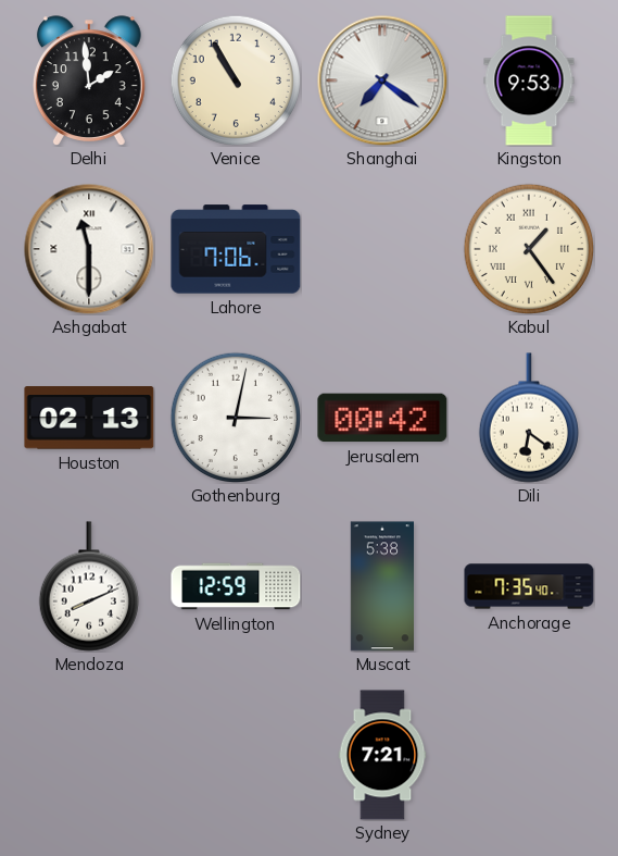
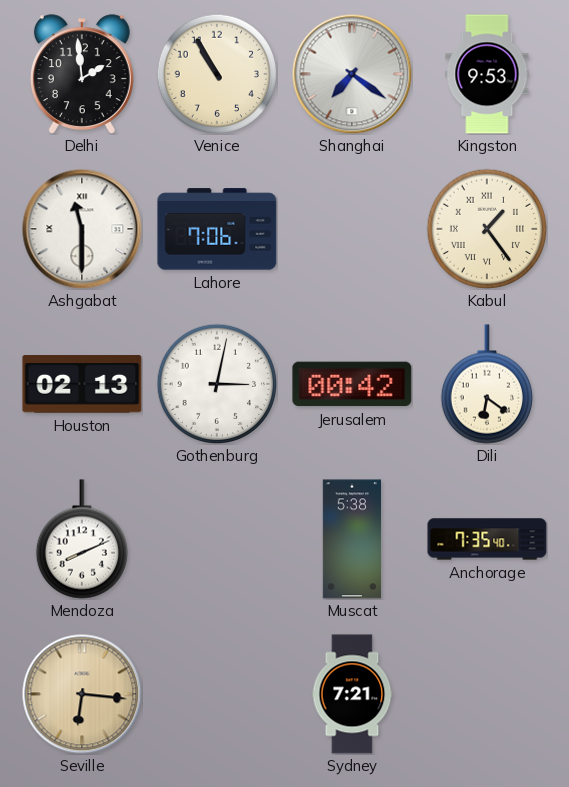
Wellington: 12:59 -> none (236, 586)
Seville: none -> 6:16 (82, 694)
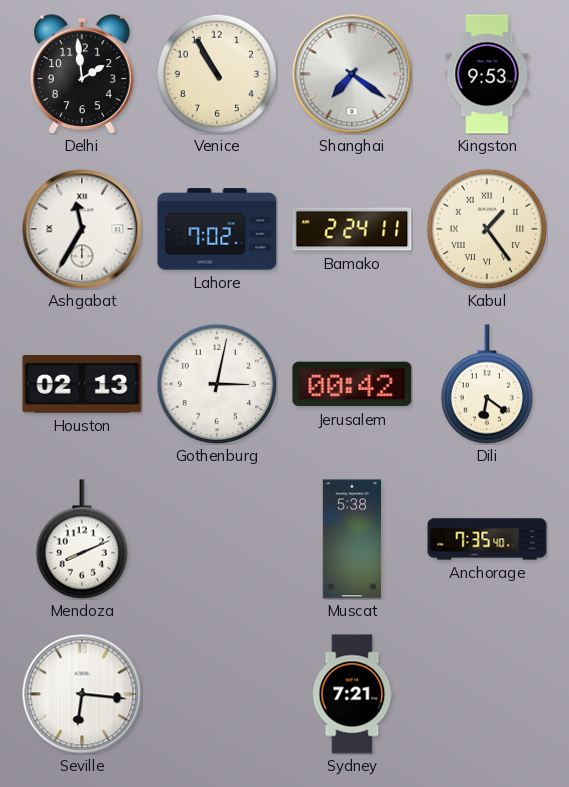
Ashgabat: 11:30 -> 11:35 (82, 229)
Lahore: 7:06 -> 7:02 (217, 229)
Bamako: none -> 2:24 (352, 229)
Seville dial: champagne -> white (82, 694)
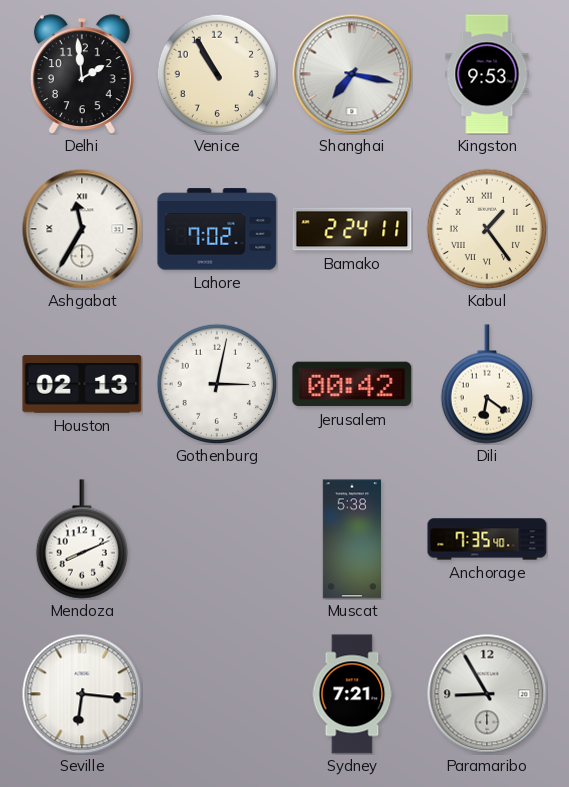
Shanghai: 7:21 -> 7:17 (352, 74)
Paramaribo: none -> 8:55 (487, 694)
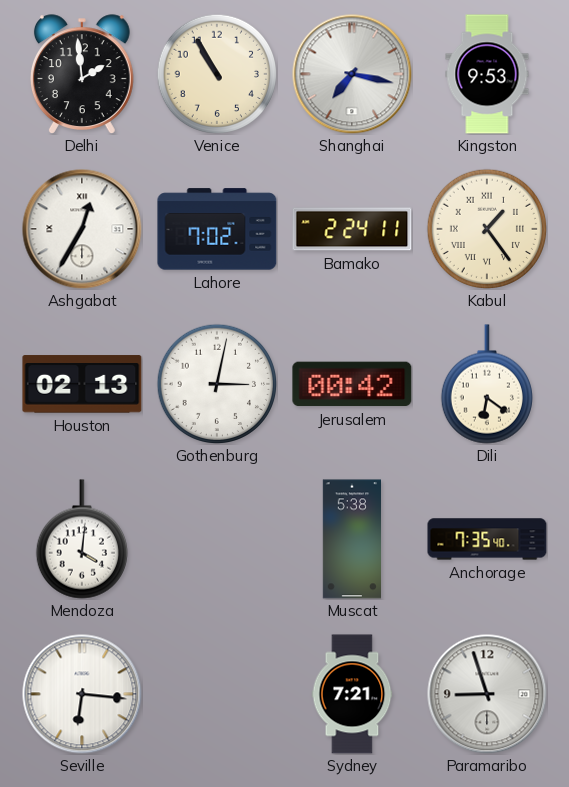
Ashgabat: 11:35 -> 12:35 (82, 229)
Mendoza: 8:11 -> 4:01 (82, 539)
Paramaribo: 8:55 -> 8:57 (487, 694)
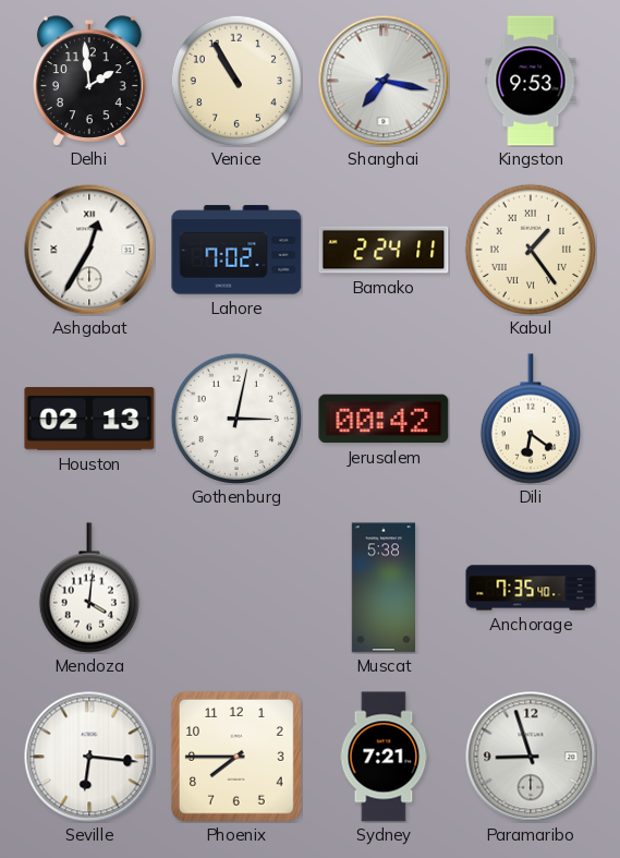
Phoenix: none -> 7:45 (236, 757)
